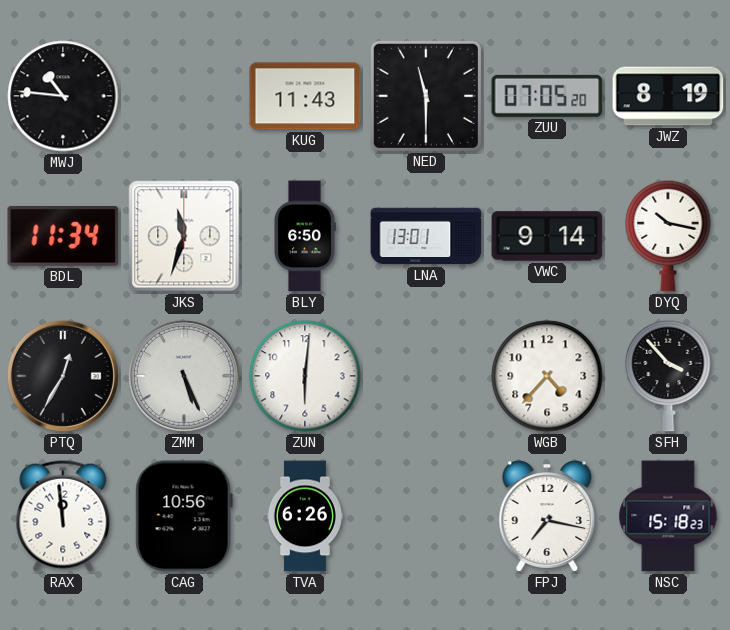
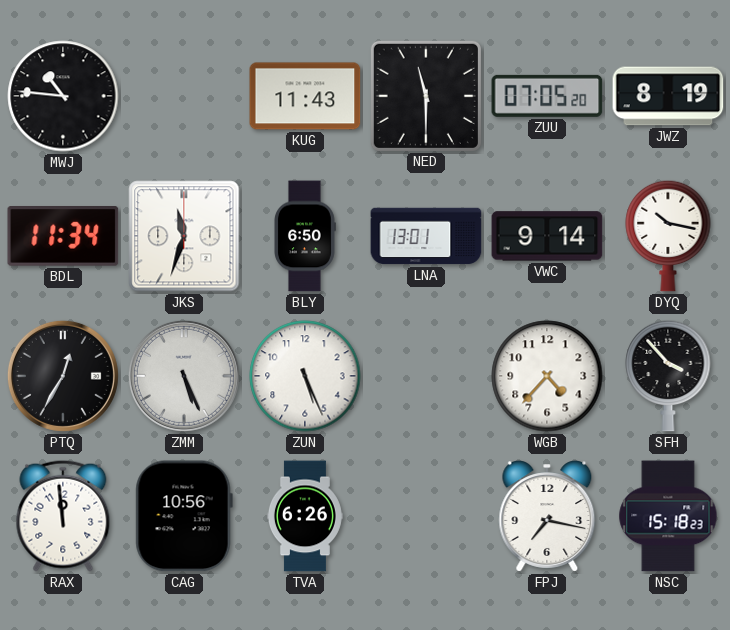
ZUN: 6:01 -> 5:26 (305, 376)
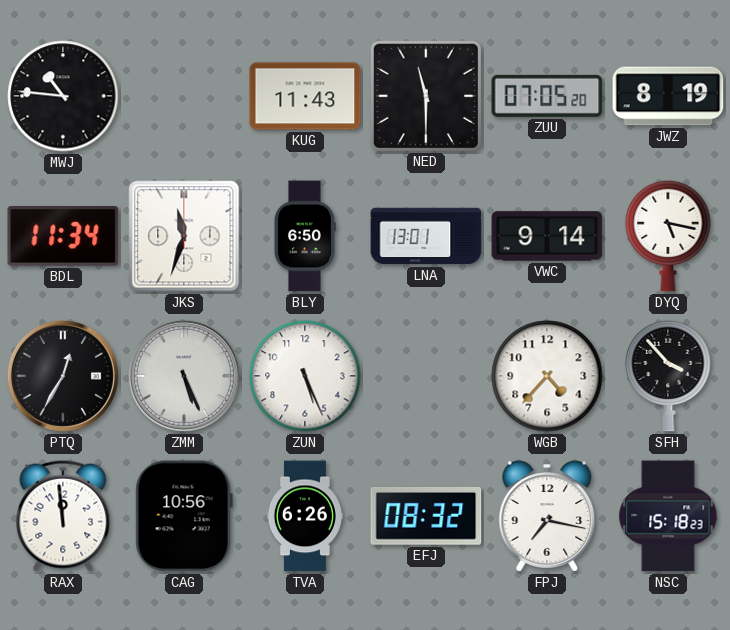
DYQ: 10:17 -> 5:17 (668, 236)
EFJ: none -> 08:32 (426, 516)
